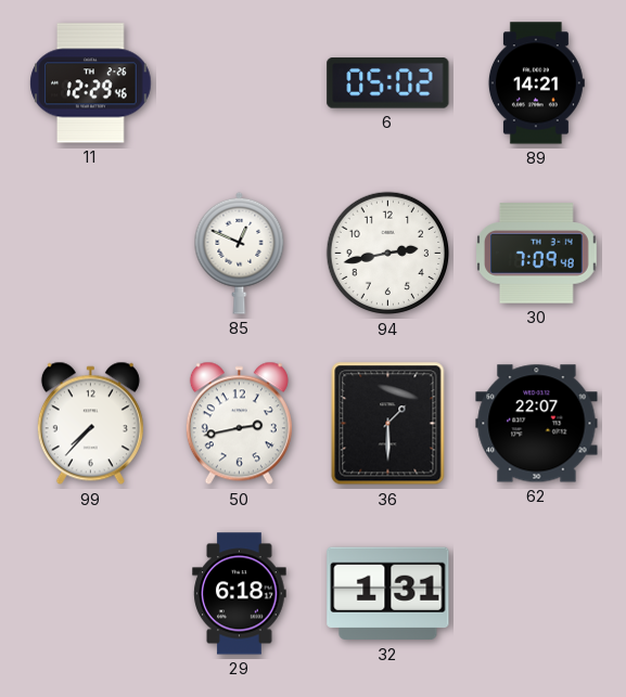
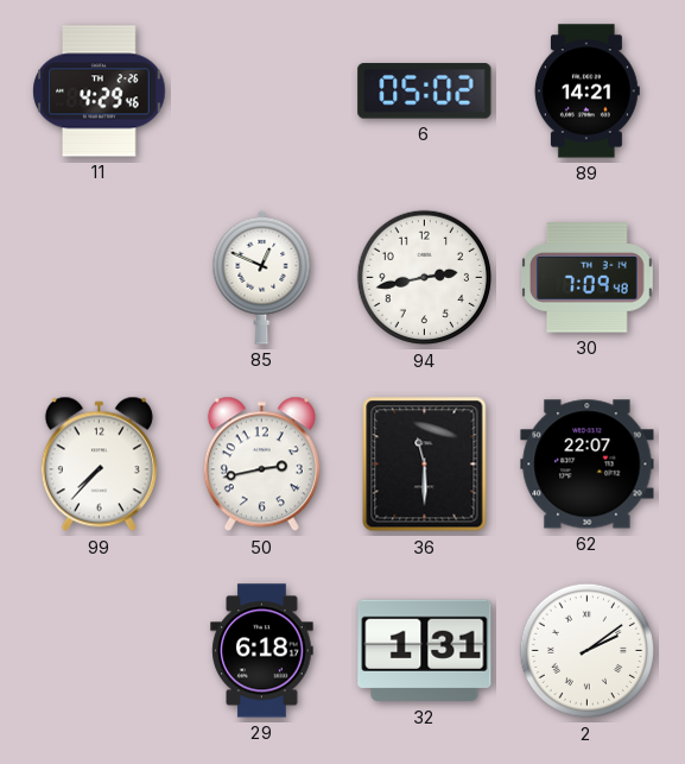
11: 12:29 -> 4:29 (100, 91)
36: 1:30 -> 11:30 (425, 465)
2: none -> 2:09 (588, 651)
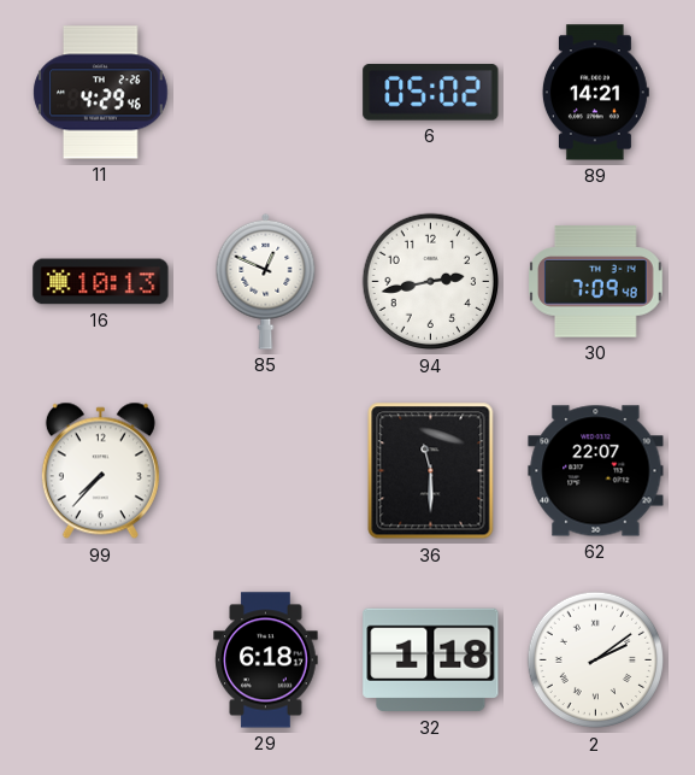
16: none -> 10:13 (101, 282)
50: 2:43 -> none (261, 465)
32: 1:31 -> 1:18 (431, 660)
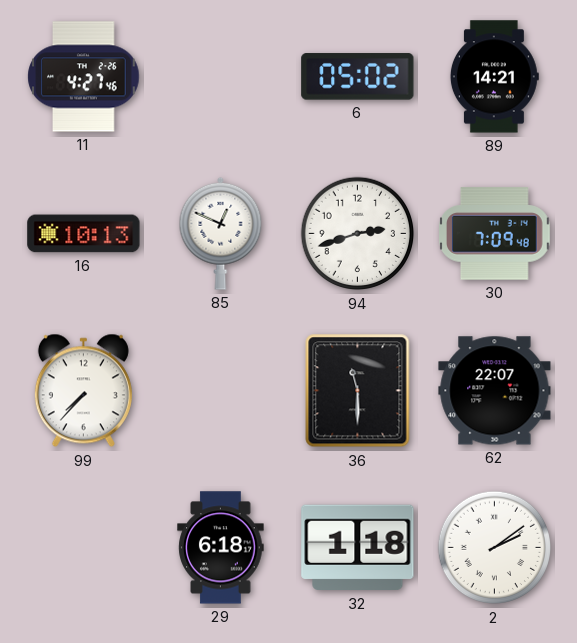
11: 4:29 -> 4:27 (84, 77)
94: 2:43 -> 2:42 (358, 234)
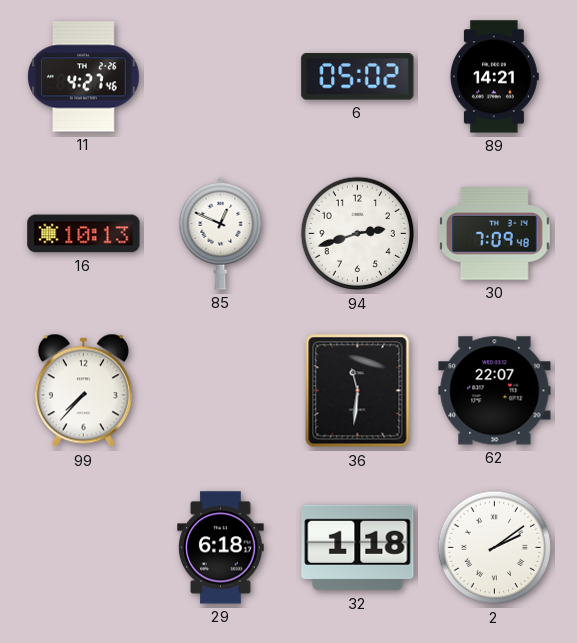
36: 11:30 -> 11:31 (358, 391)
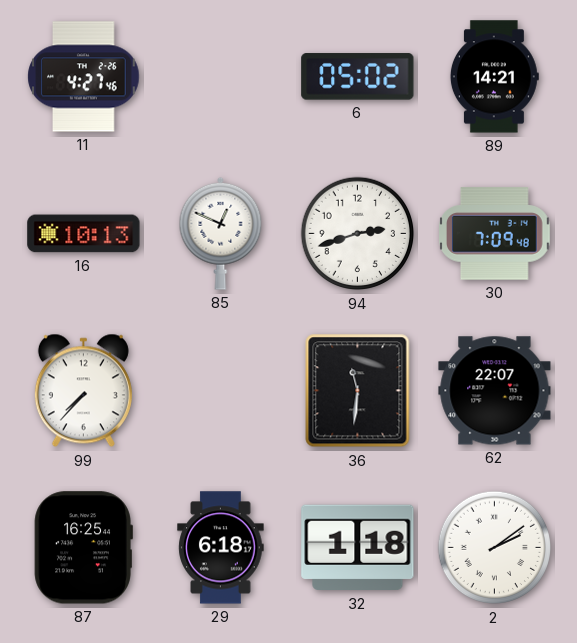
87: none -> 16:25 (83, 548)
